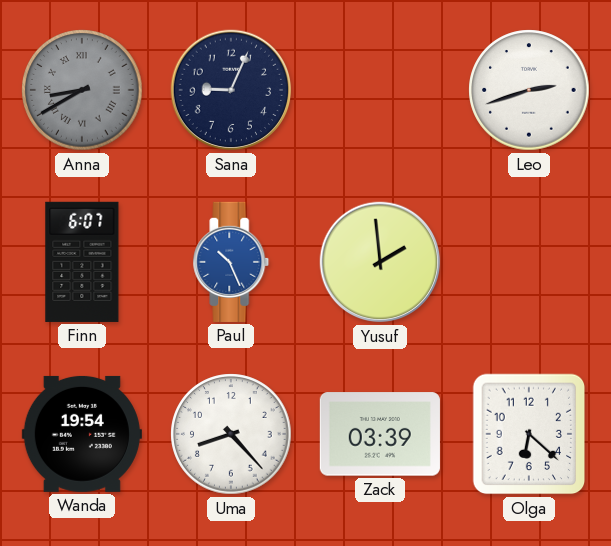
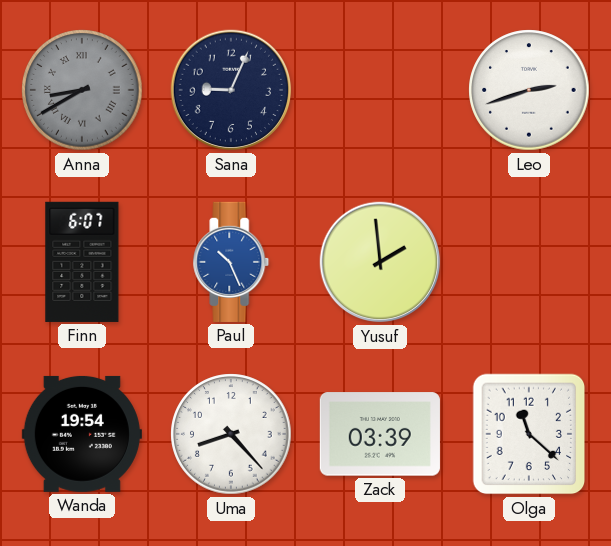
Olga: 6:22 -> 11:22 (529, 434)
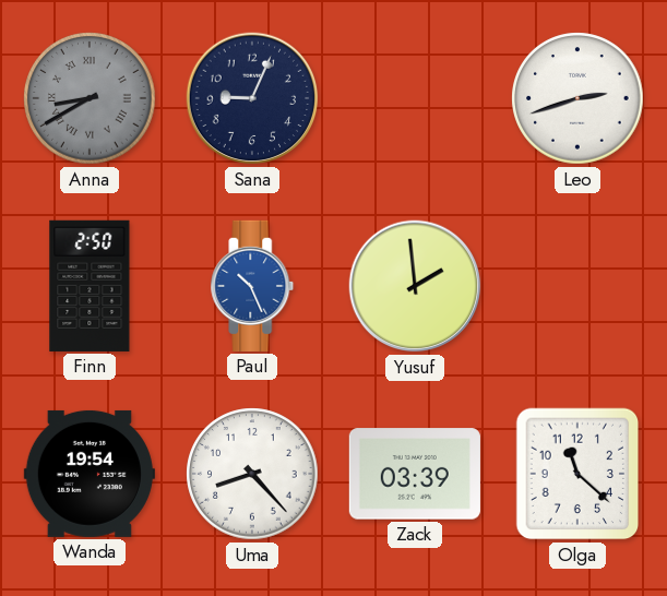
Finn: 6:07 -> 2:50 (90, 286)
